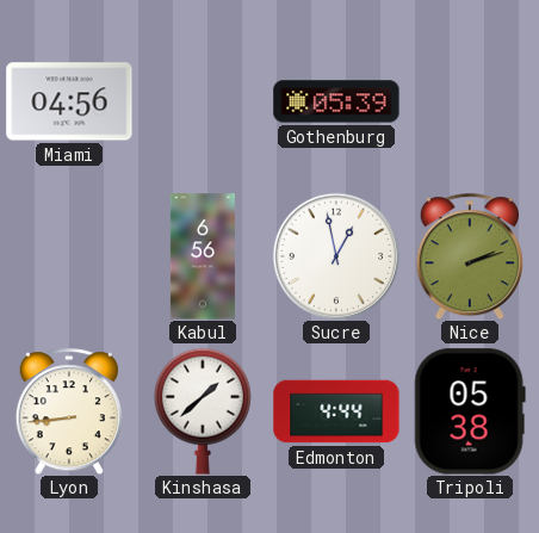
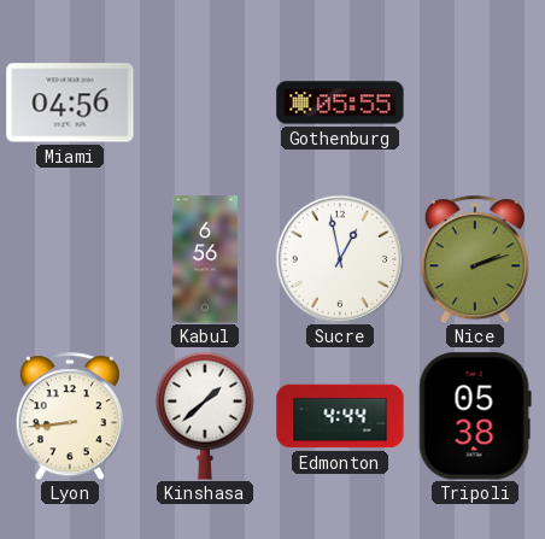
Gothenburg: 05:39 -> 05:55 (340, 102)
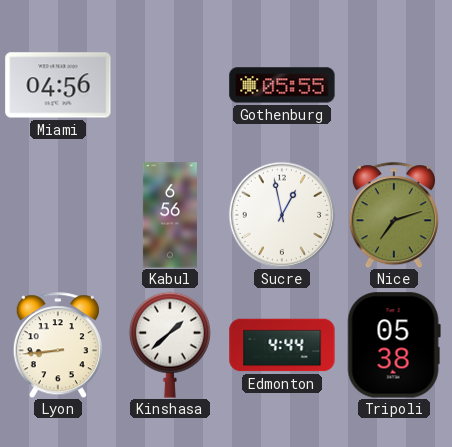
Nice: 2:12 -> 7:12 (394, 215)
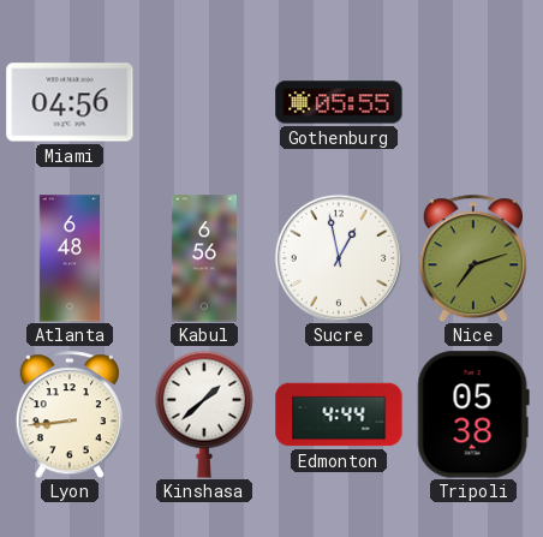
Atlanta: none -> 6:48 (68, 258)
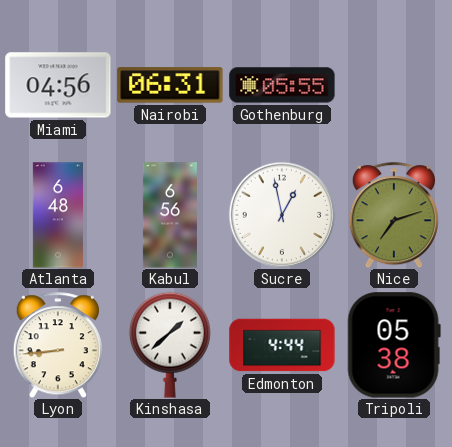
Nairobi: none -> 06:31 (170, 85)
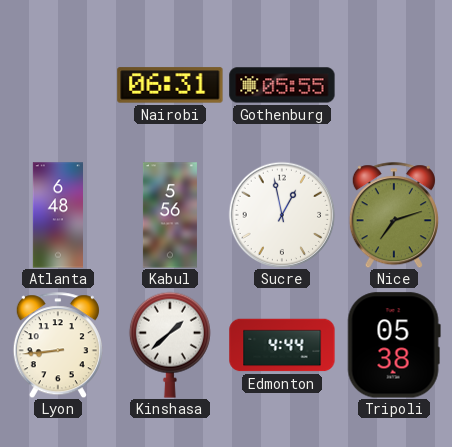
Miami: 04:56 -> none (58, 85)
Kabul: 6:56 -> 5:56 (170, 215)
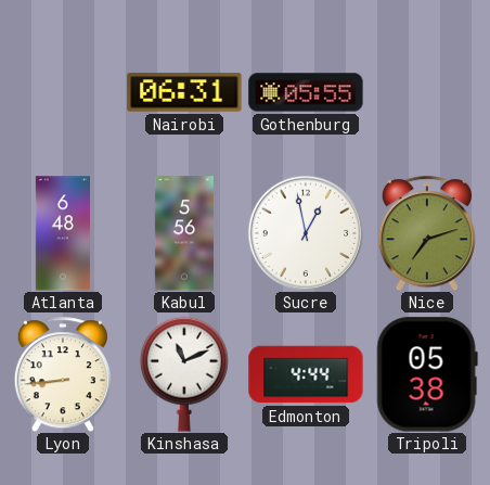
Kinshasa: 1:38 -> 11:11 (184, 374)
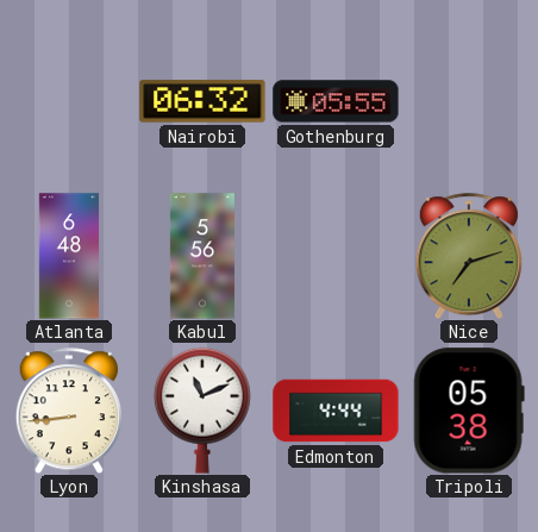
Nairobi: 06:31 -> 06:32 (202, 101)
Sucre: 12:58 -> none (306, 233)
